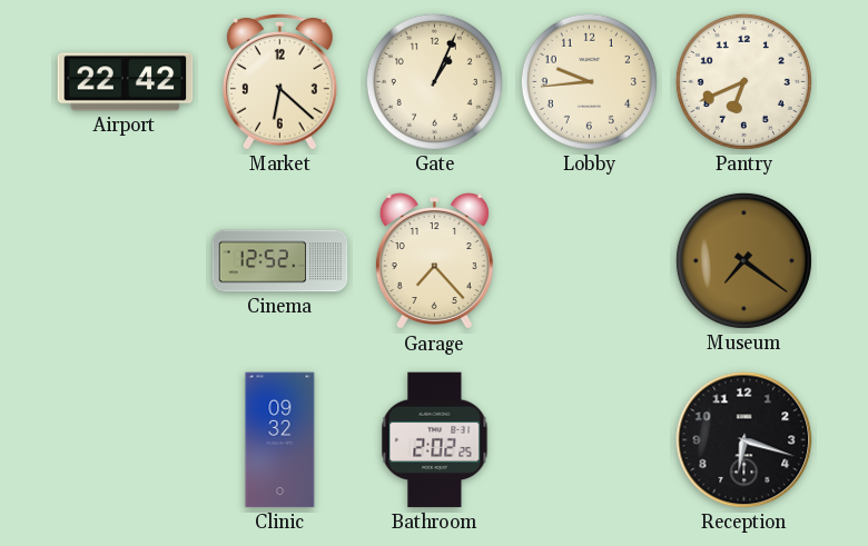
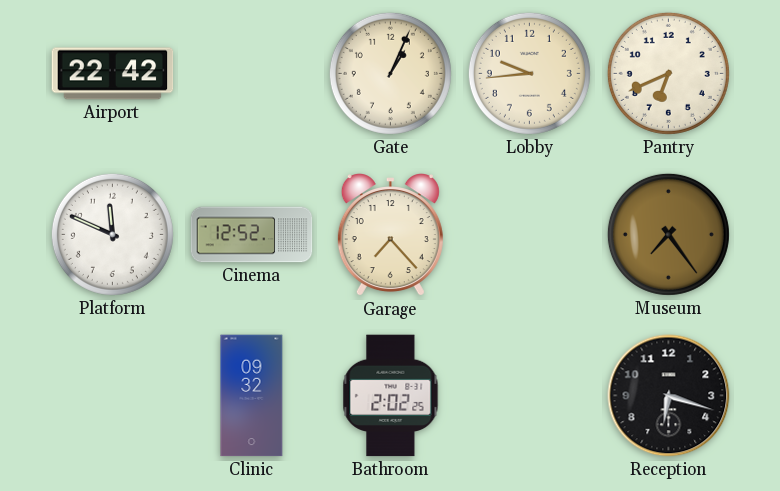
Market: 6:22 -> none (279, 81)
Platform: none -> 11:49 (112, 234)
Museum: 7:21 -> 7:24 (668, 234)
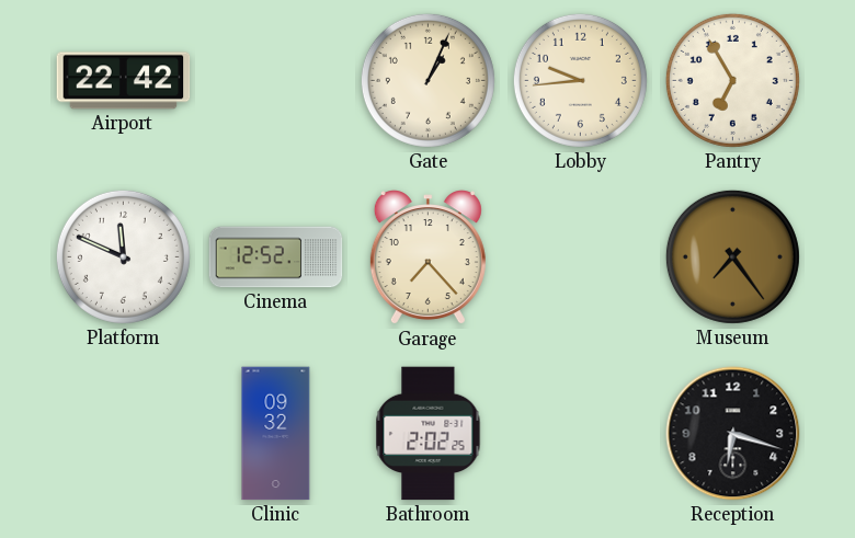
Pantry: 6:41 -> 6:55 (732, 80)
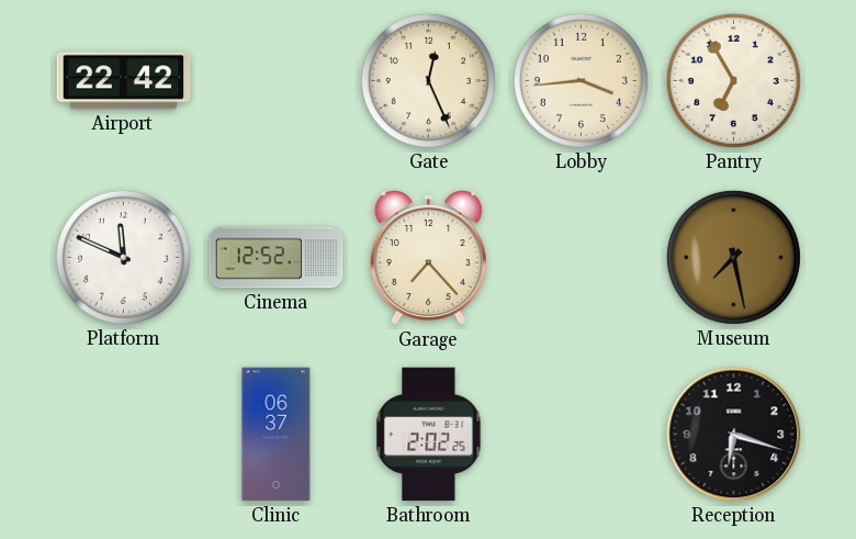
Gate: 1:04 -> 12:26 (428, 80)
Lobby: 9:44 -> 3:44 (581, 80)
Museum: 7:24 -> 7:28 (733, 257)
Clinic: 09:32 -> 06:37 (277, 435)
